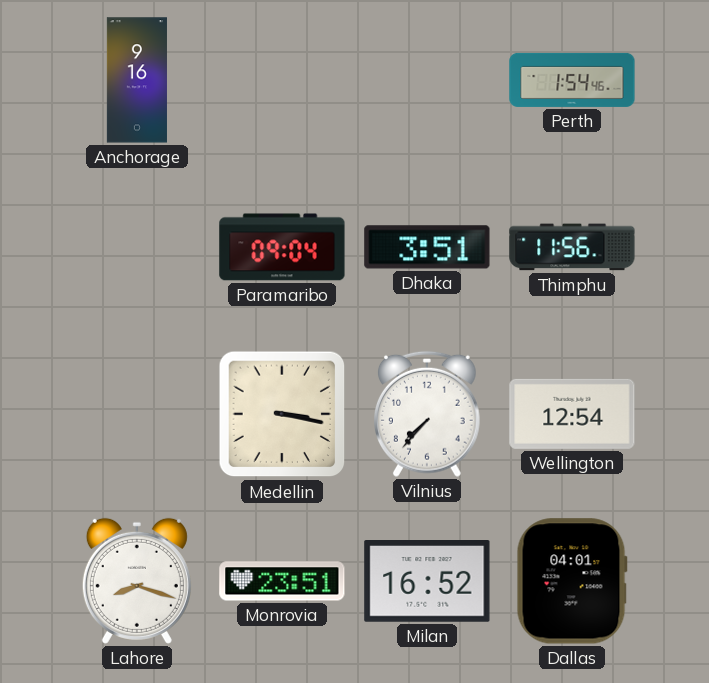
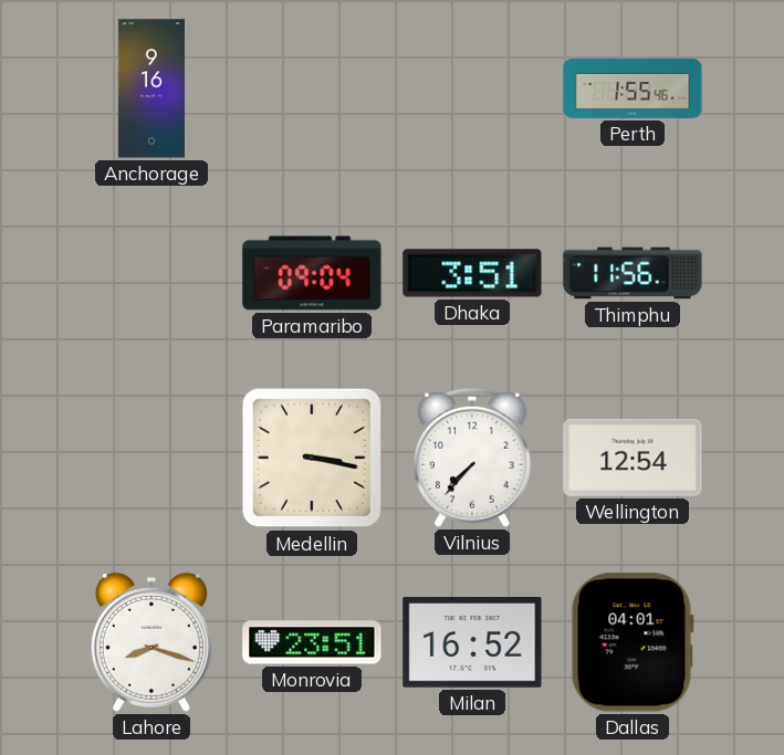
Perth: 1:54 -> 1:55 (633, 88)
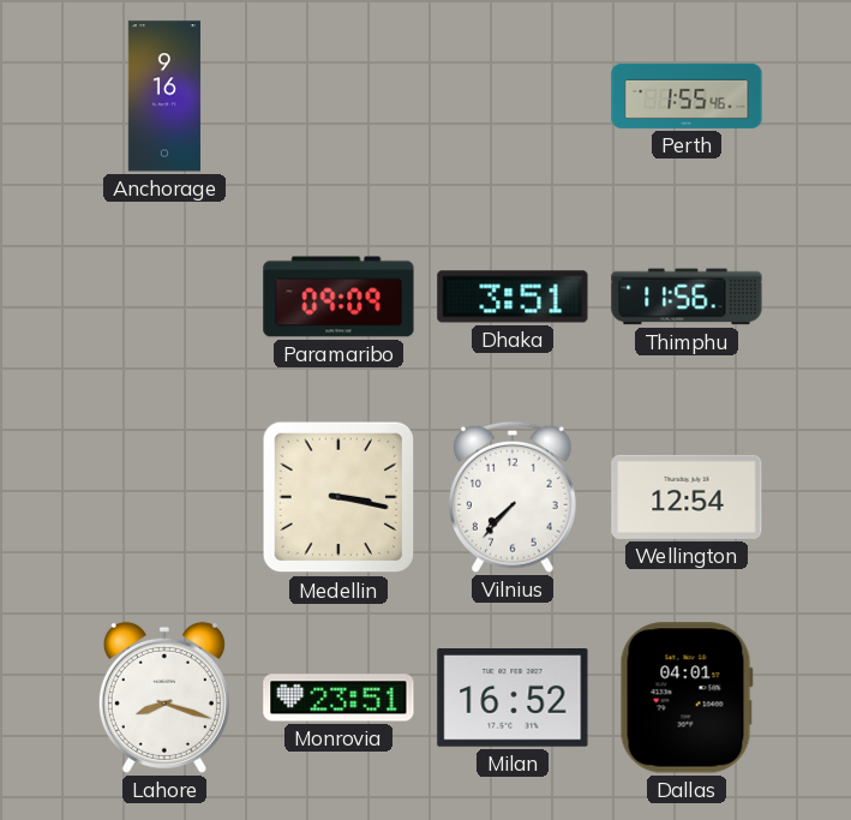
Paramaribo: 09:04 -> 09:09 (338, 297)
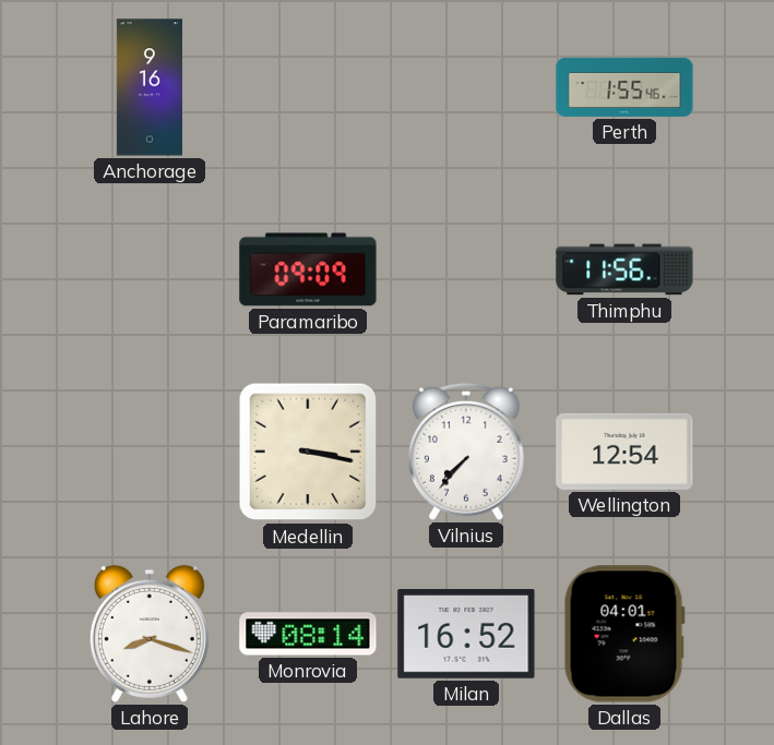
Dhaka: 3:51 -> none (513, 297)
Monrovia: 23:51 -> 08:14 (308, 634)
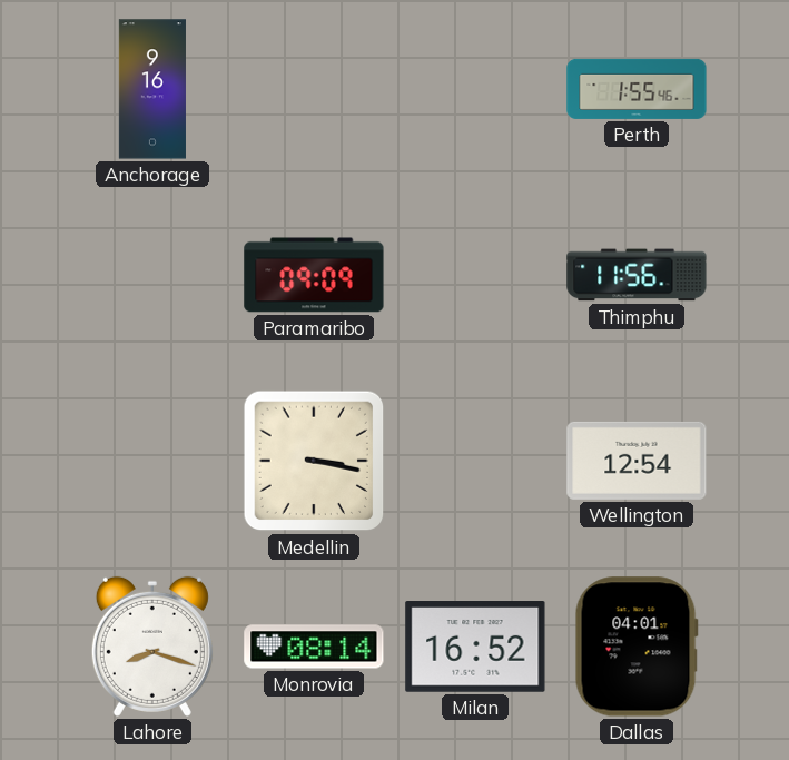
Vilnius: 7:37 -> none (467, 452)
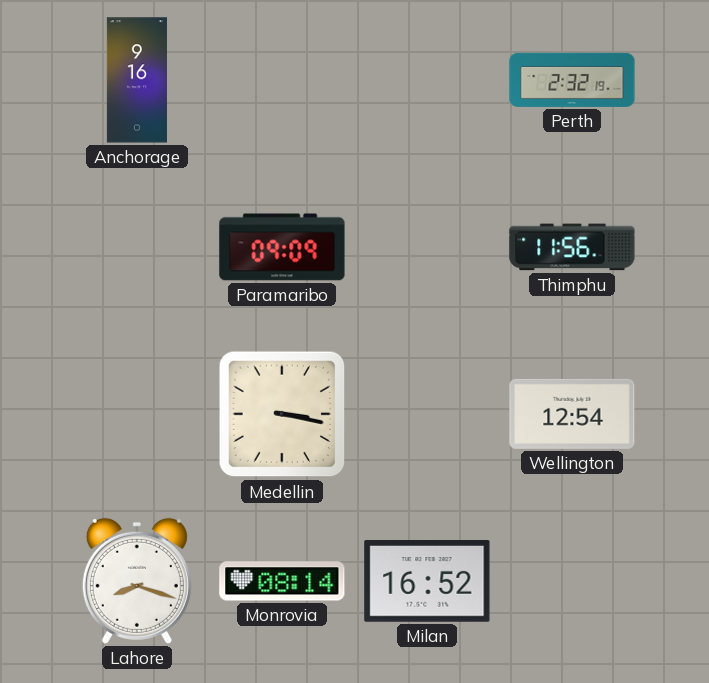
Perth: 1:55 -> 2:32 (572, 80)
Dallas: 04:01 -> none (637, 647)
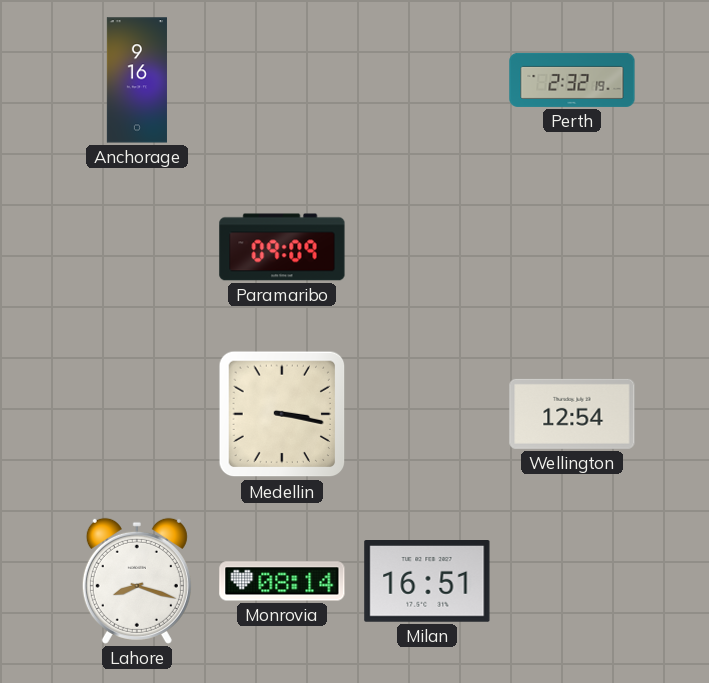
Thimphu: 11:56 -> none (572, 247)
Milan: 16:52 -> 16:51 (427, 582)
